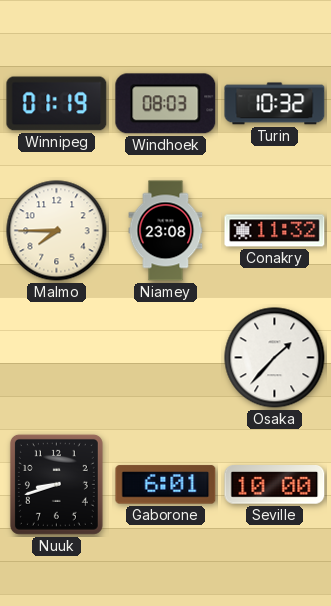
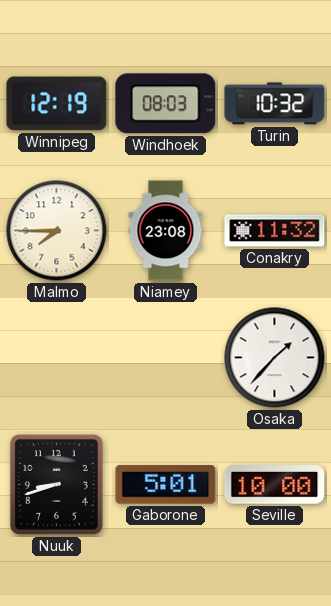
Winnipeg: 01:19 -> 12:19 (57, 104)
Gaborone: 6:01 -> 5:01 (166, 485)
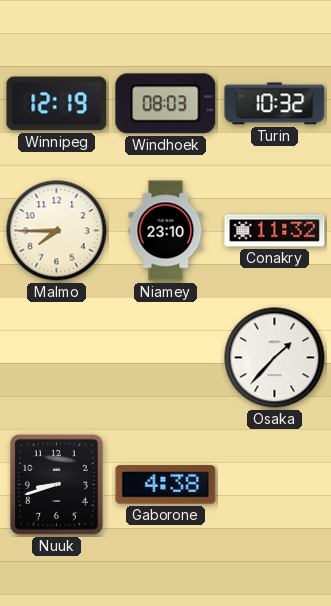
Niamey: 23:08 -> 23:10 (166, 231)
Gaborone: 5:01 -> 4:38 (166, 485)
Seville: 10:00 -> none (275, 485)
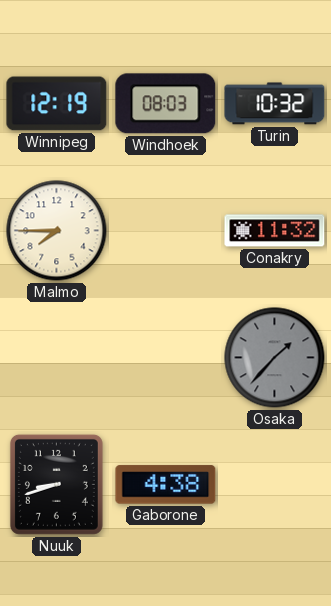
Niamey: 23:10 -> none (166, 231)
Osaka dial: white -> grey (275, 358)
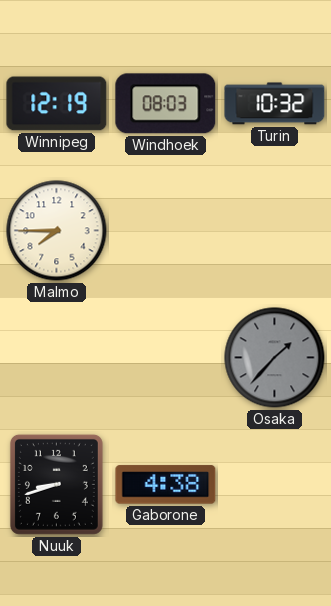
Conakry: 11:32 -> none (275, 231)
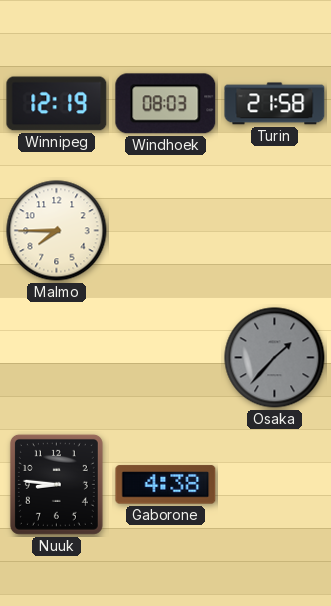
Turin: 10:32 -> 21:58 (275, 104)
Nuuk: 8:42 -> 8:46 (56, 484)
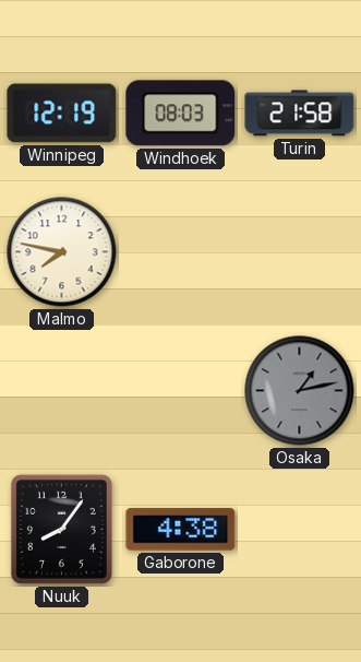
Malmo: 7:45 -> 7:47 (62, 252)
Osaka: 1:37 -> 1:13 (300, 391)
Nuuk: 8:46 -> 8:06 (61, 529)
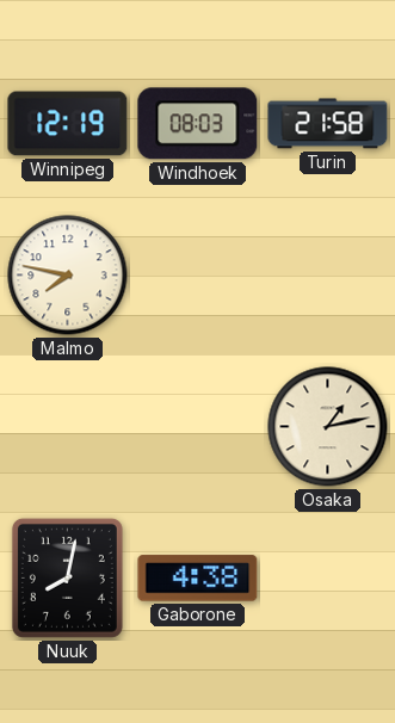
Osaka dial: grey -> cream (328, 427)
Nuuk: 8:06 -> 8:02 (67, 577)
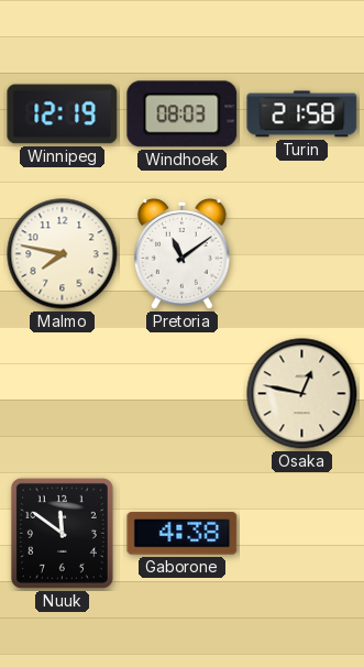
Pretoria: none -> 11:09 (181, 254)
Osaka: 1:13 -> 12:47 (302, 394)
Nuuk: 8:02 -> 11:51 (62, 533)
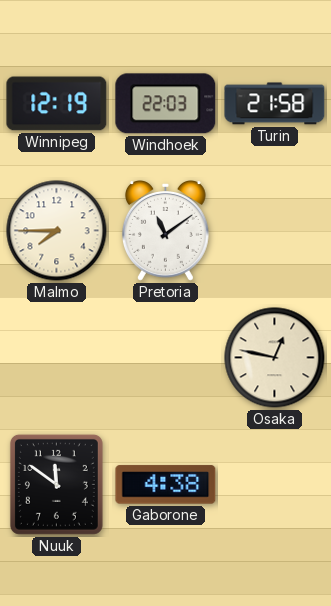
Windhoek: 08:03 -> 22:03 (166, 104)
Malmo: 7:47 -> 7:45 (57, 231)
